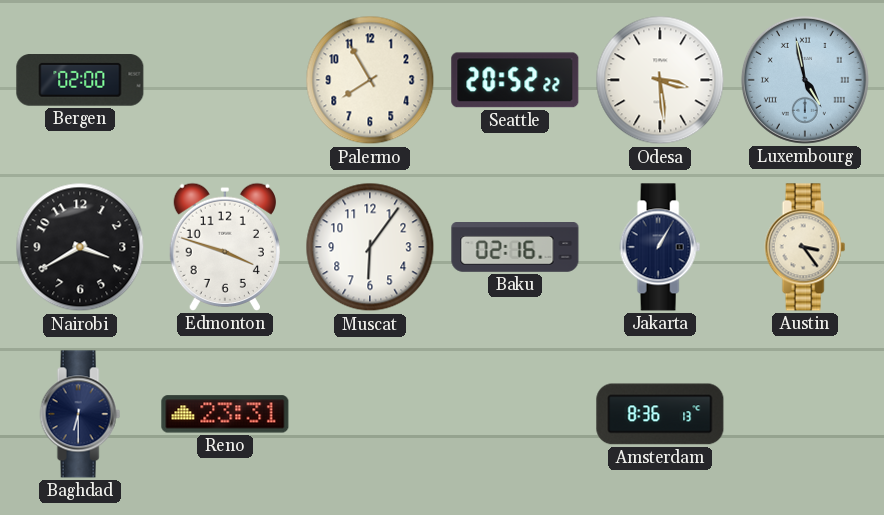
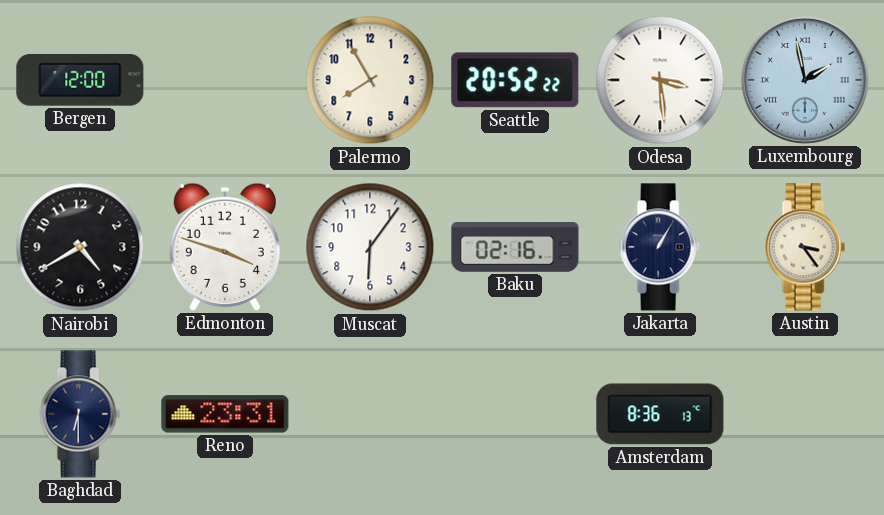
Bergen: 02:00 -> 12:00 (80, 81)
Luxembourg: 4:58 -> 1:58 (805, 80)
Nairobi: 3:40 -> 4:40 (80, 247)
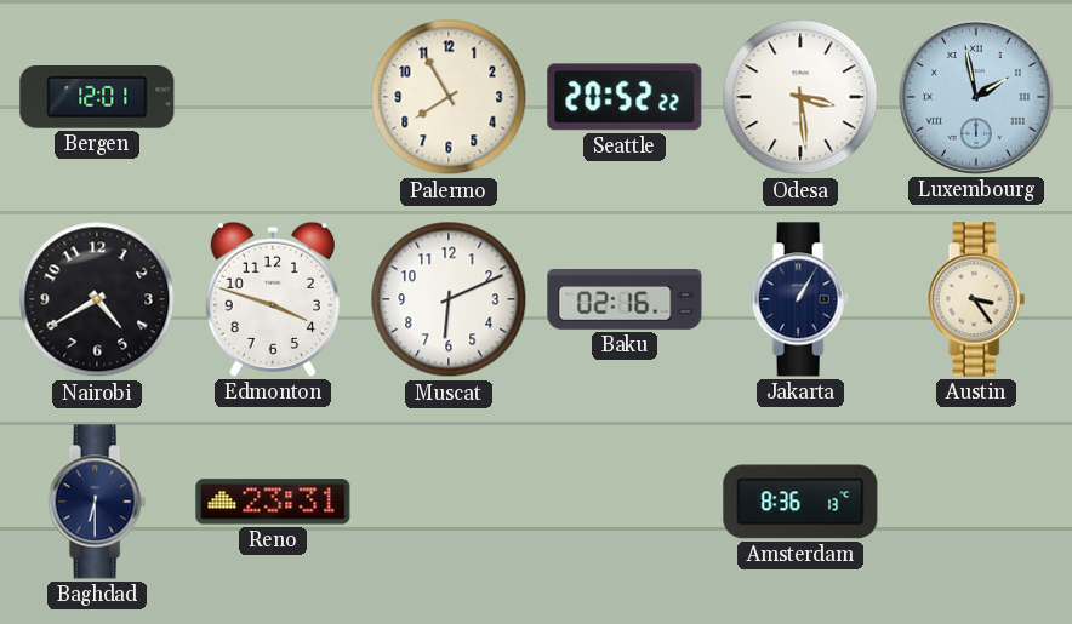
Bergen: 12:00 -> 12:01 (97, 98)
Muscat: 6:06 -> 6:11 (449, 299)
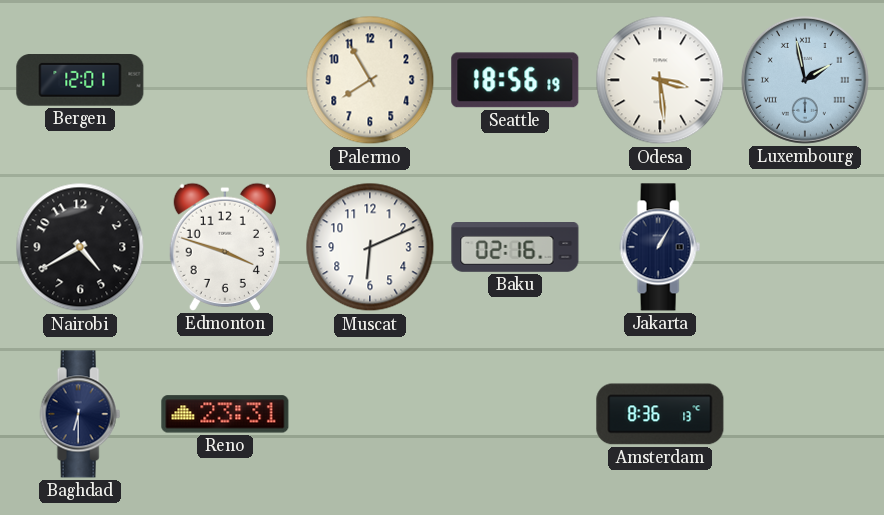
Seattle: 20:52 -> 18:56 (515, 80)
Austin: 3:24 -> none (976, 299)
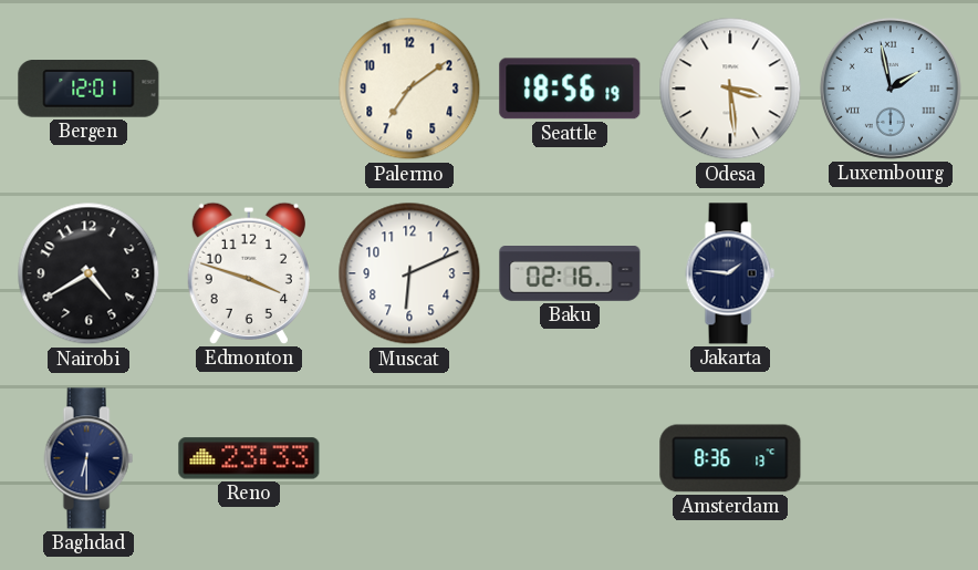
Palermo: 7:55 -> 7:09 (409, 89)
Jakarta: 1:05 -> 1:46 (730, 273)
Reno: 23:31 -> 23:33 (249, 458)
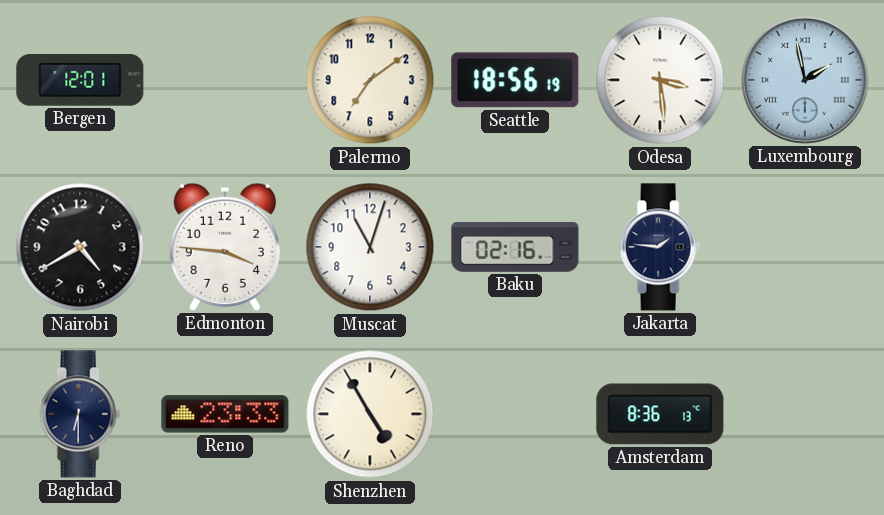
Edmonton: 3:48 -> 3:46 (225, 247)
Muscat: 6:11 -> 11:03 (370, 247)
Shenzhen: none -> 4:55 (370, 414)
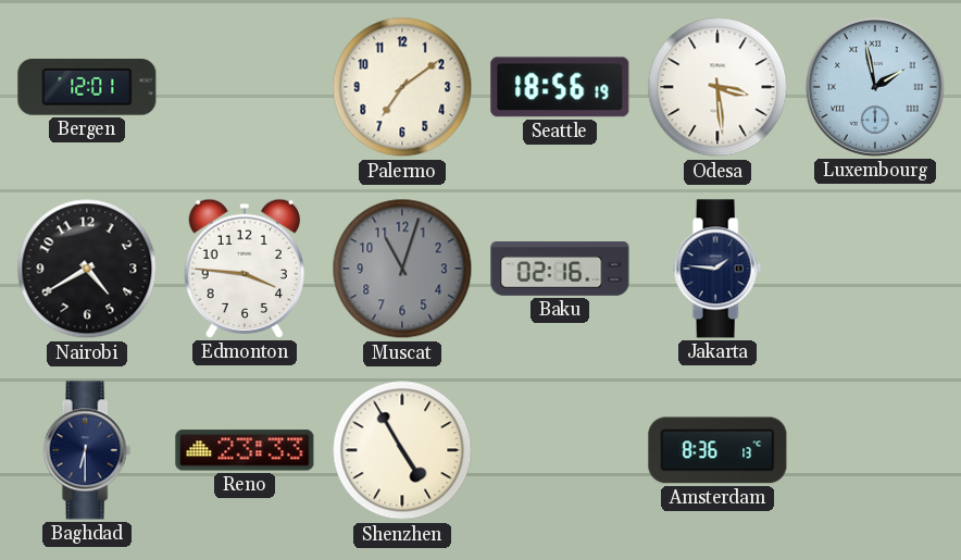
Muscat dial: white -> grey (402, 269)
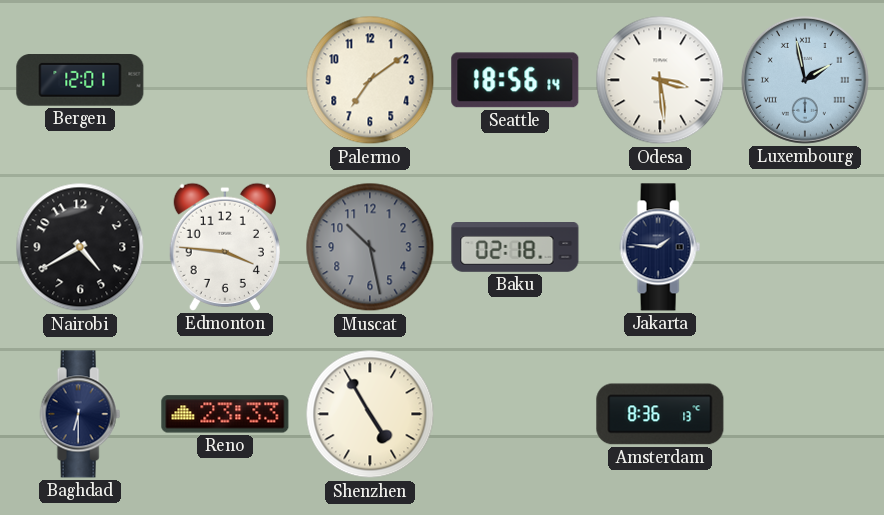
Seattle: 18:56:19 -> 18:56:14 (515, 80)
Muscat: 11:03 -> 10:28 (370, 247)
Baku: 02:16 -> 02:18 (515, 247)
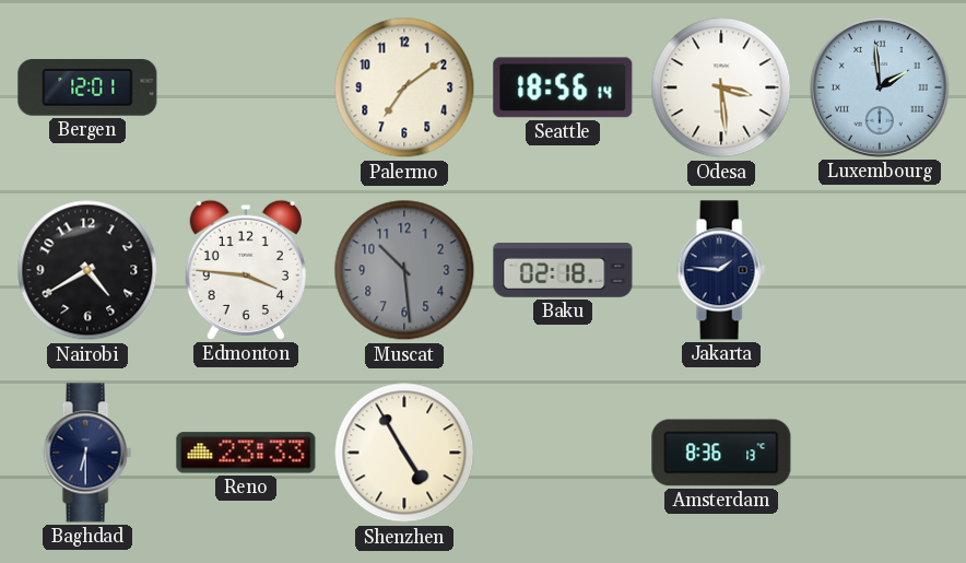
Luxembourg: 1:58 -> 1:59 (880, 87)
Muscat: 10:28 -> 10:29 (404, 270)
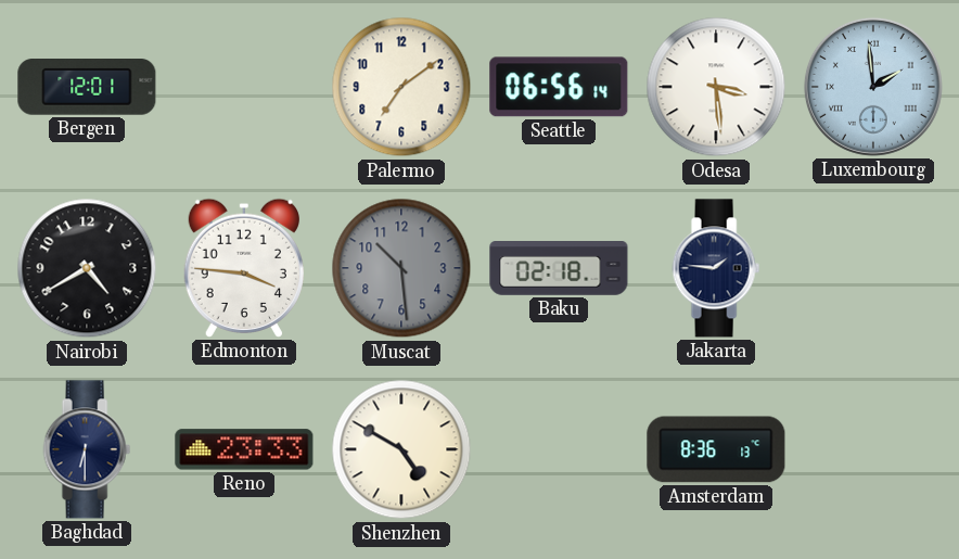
Seattle: 18:56 -> 06:56 (559, 87)
Shenzhen: 4:55 -> 4:50 (401, 449)
